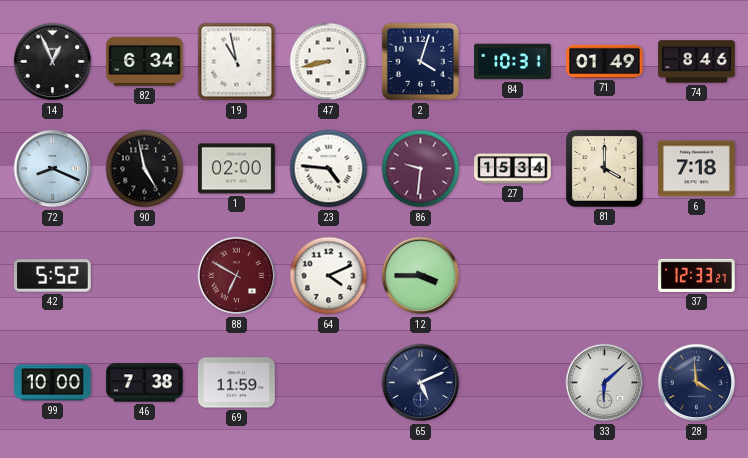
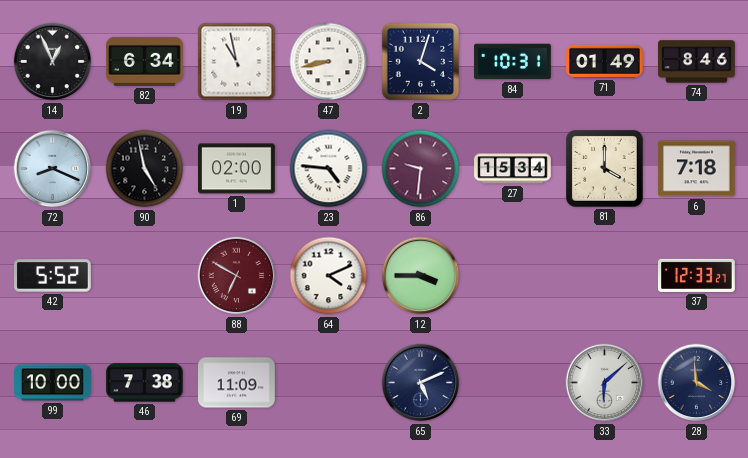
69: 11:59 -> 11:09 (237, 383)
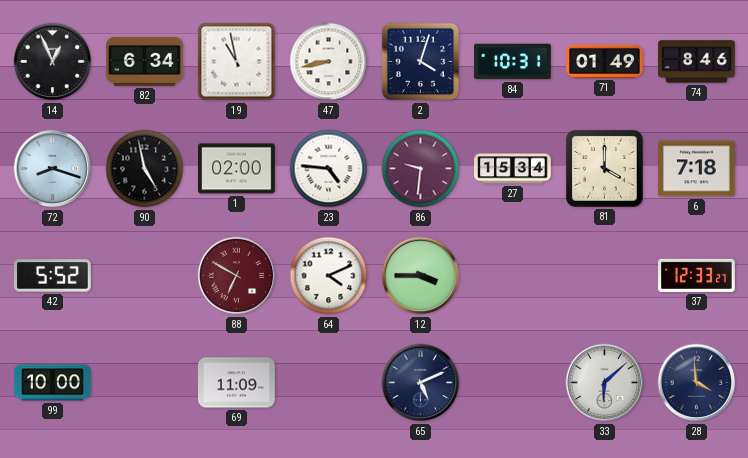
72: 8:19 -> 8:18 (53, 169)
46: 7:38 -> none (145, 383)
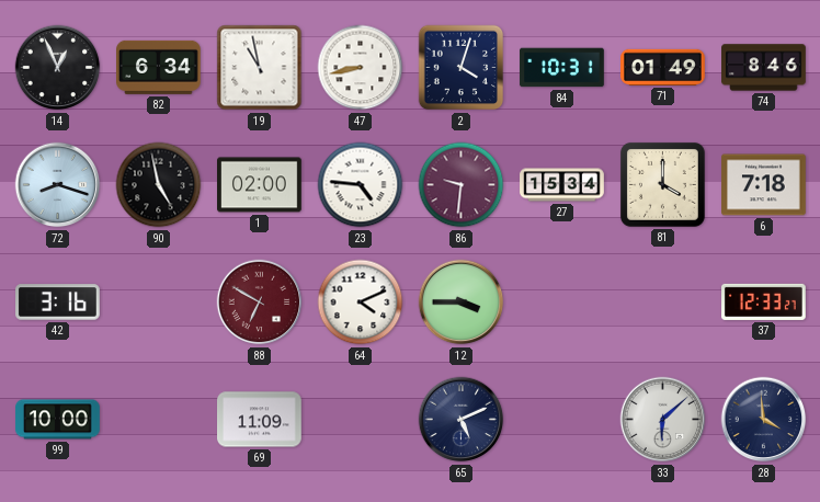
42: 5:52 -> 3:16 (58, 303)
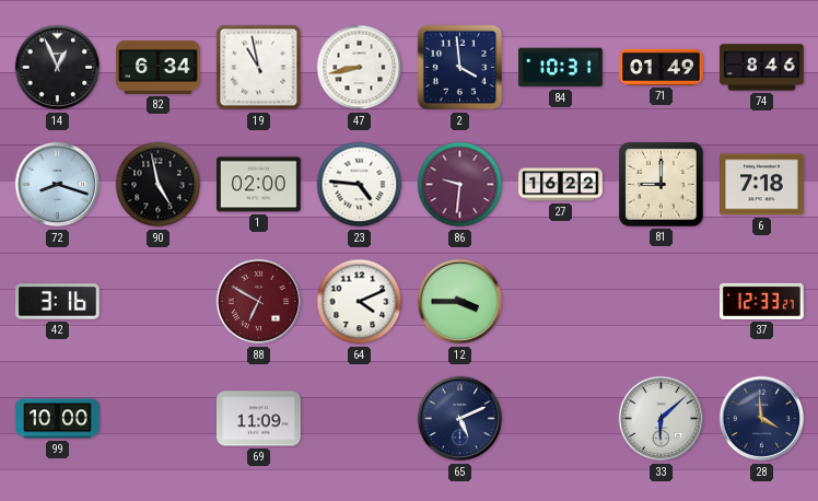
2: 4:03 -> 3:59 (460, 68)
27: 15:34 -> 16:22 (561, 185)
81: 4:00 -> 9:00 (661, 184)
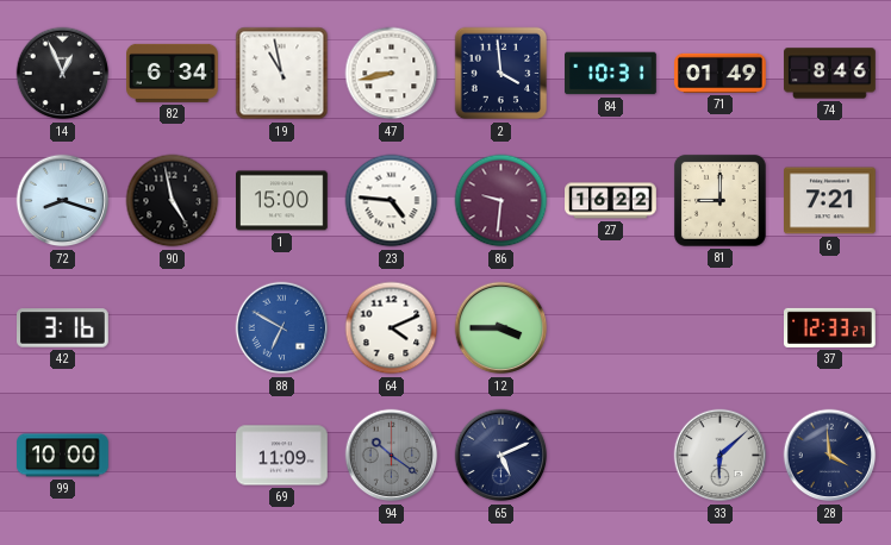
1: 02:00 -> 15:00 (282, 201)
6: 7:18 -> 7:21 (830, 201)
88 dial: burgundy -> blue (282, 328)
94: none -> 10:21 (392, 456)
